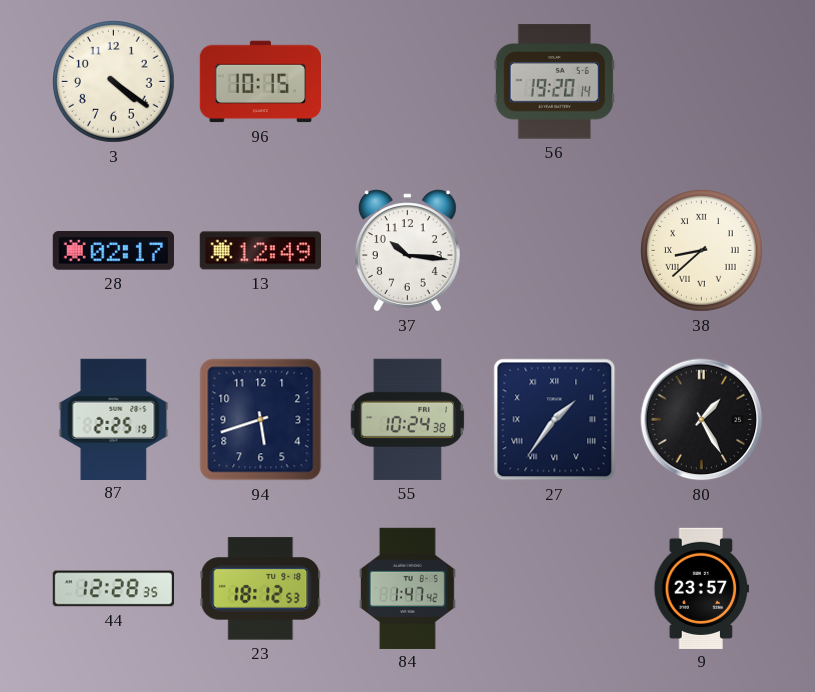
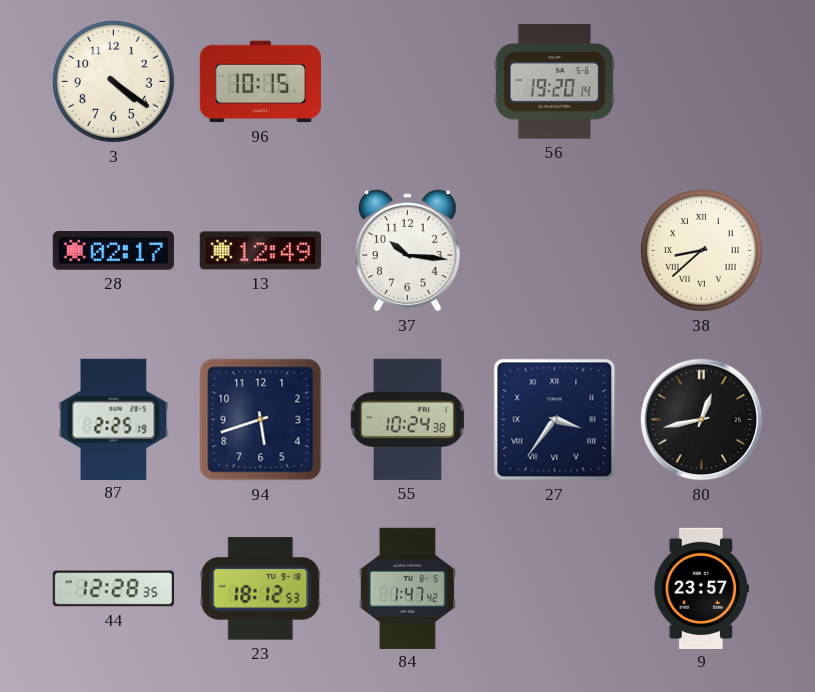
27: 1:36 -> 3:36 (555, 420)
80: 1:25 -> 12:43 (702, 420)
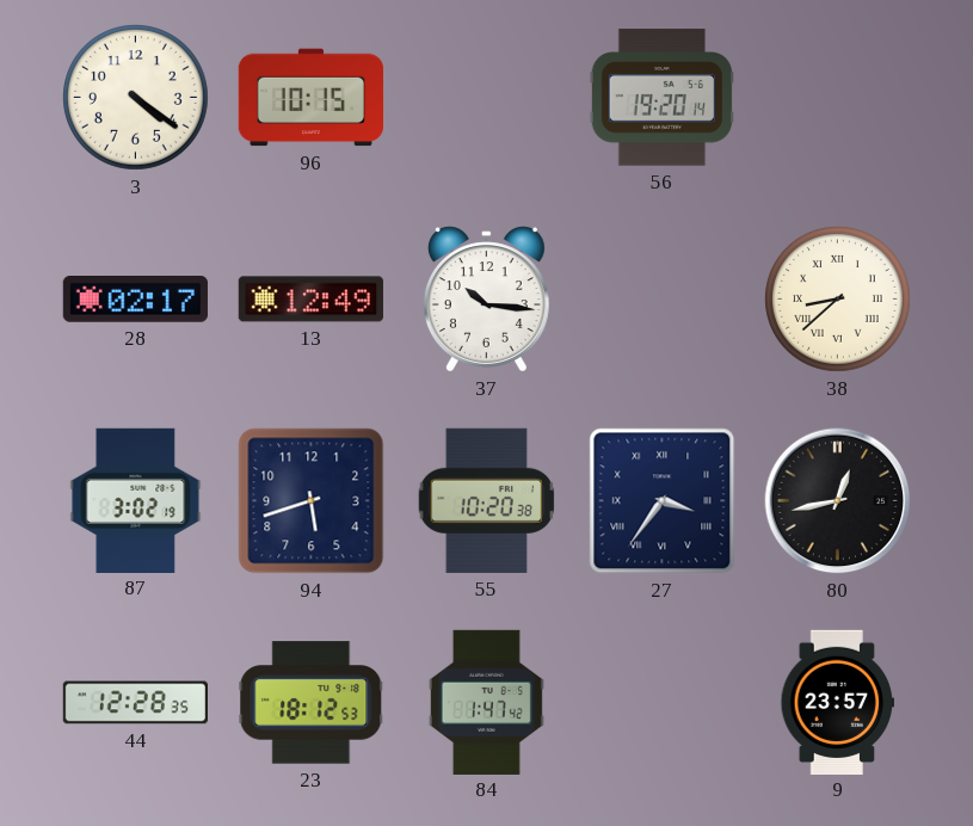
87: 2:25 -> 3:02 (136, 500)
55: 10:24 -> 10:20 (487, 500)
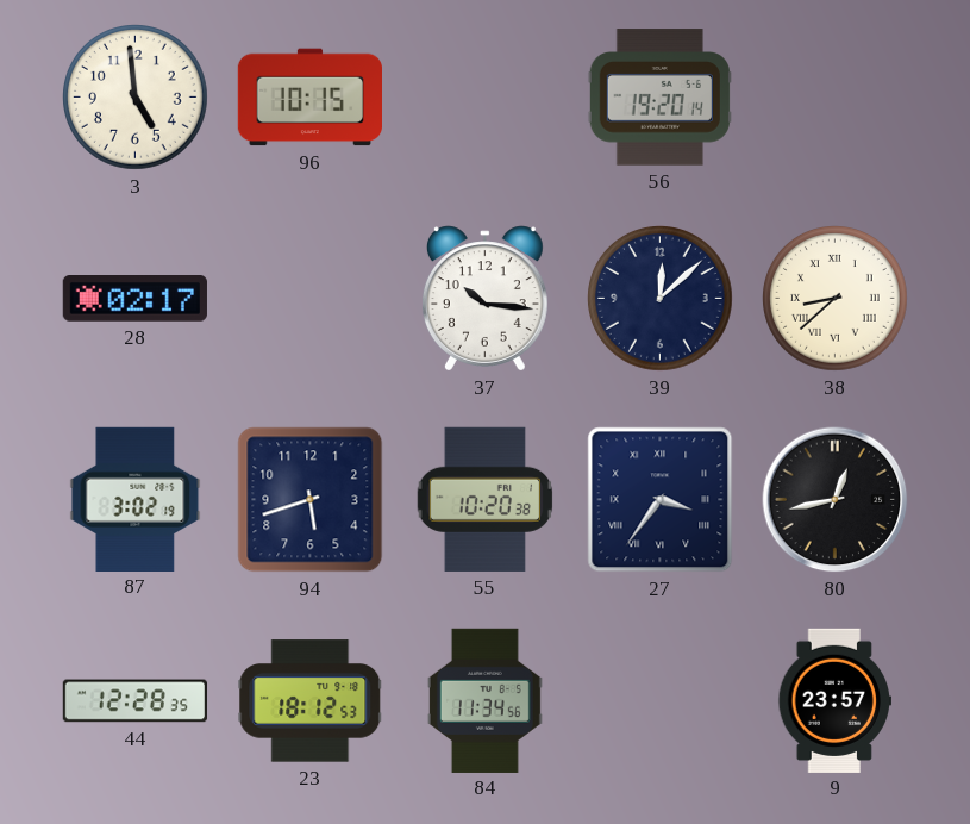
3: 4:21 -> 4:59 (136, 98)
13: 12:49 -> none (310, 300)
39: none -> 12:08 (661, 299)
84: 1:47 -> 11:34 (484, 700)
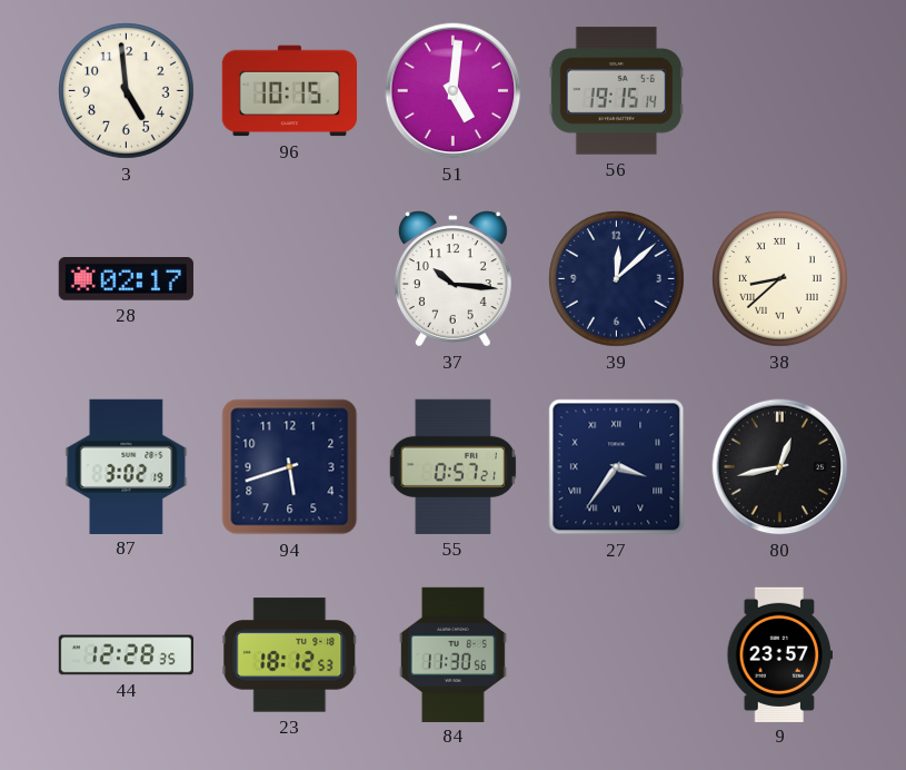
51: none -> 5:01 (454, 91)
56: 19:20 -> 19:15 (616, 91)
55: 10:20 -> 0:57 (454, 466)
84: 11:34 -> 11:30 (452, 654)
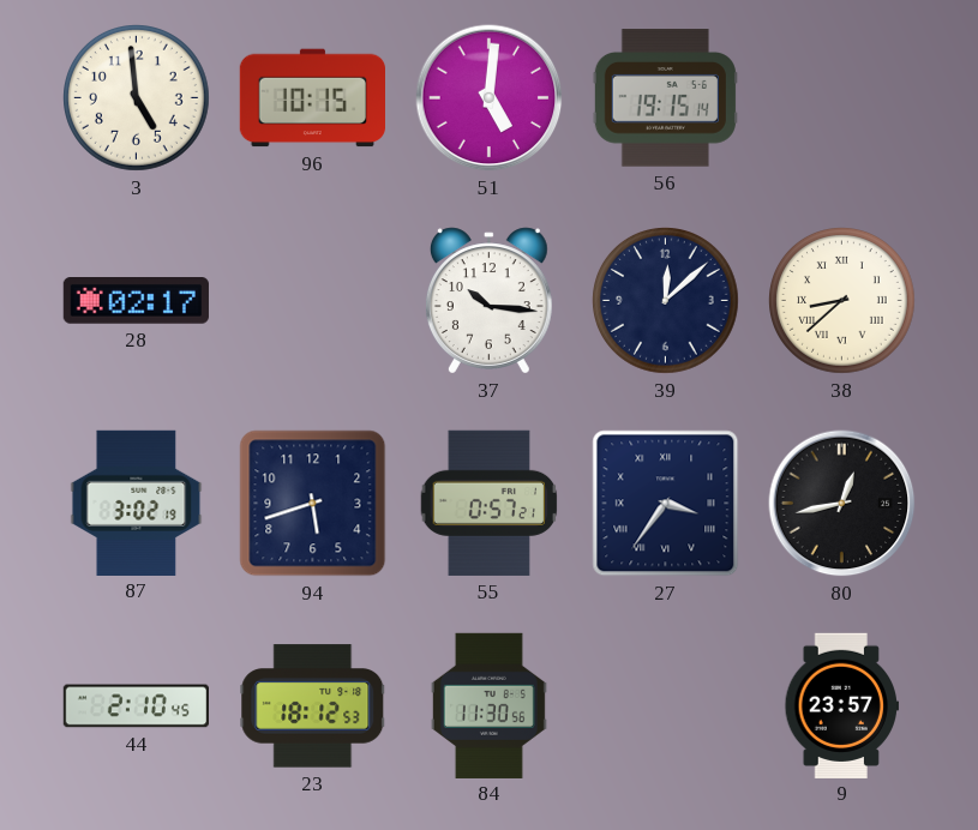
44: 12:28 -> 2:10 (136, 706)
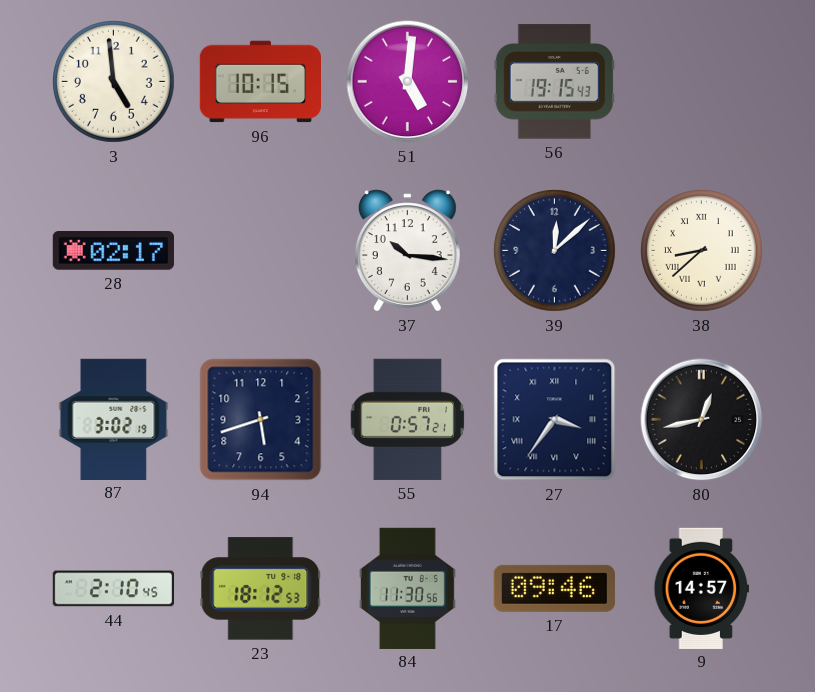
56: 19:15:14 -> 19:15:43 (554, 82)
17: none -> 09:46 (554, 588)
9: 23:57 -> 14:57 (701, 588)
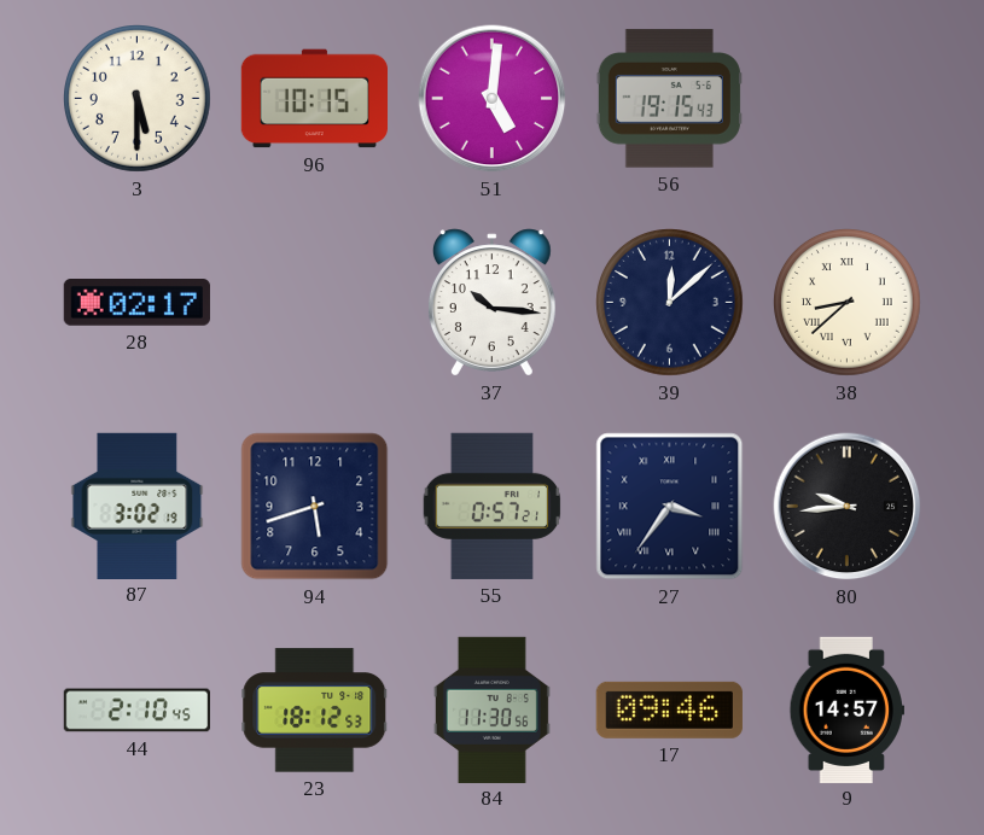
3: 4:59 -> 5:30 (138, 99)
80: 12:43 -> 9:44 (848, 507)
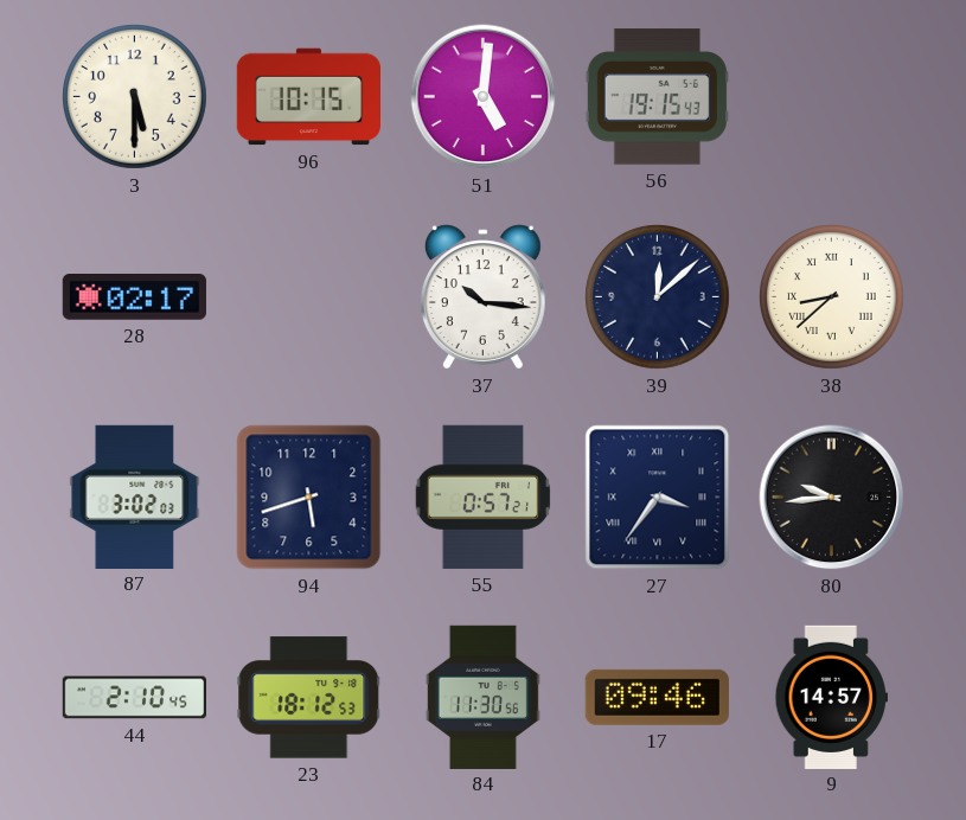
87: 3:02:19 -> 3:02:03 (135, 497)
